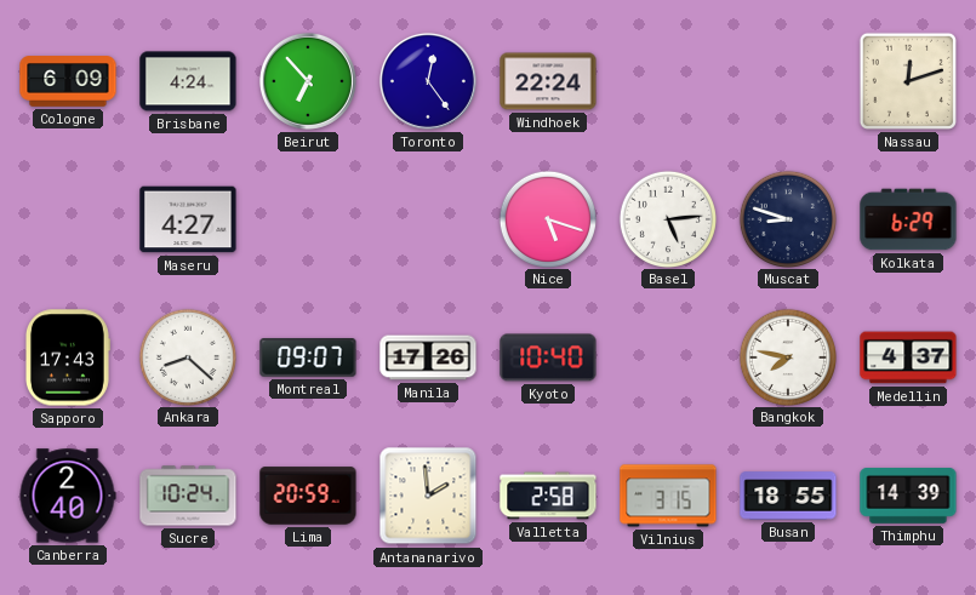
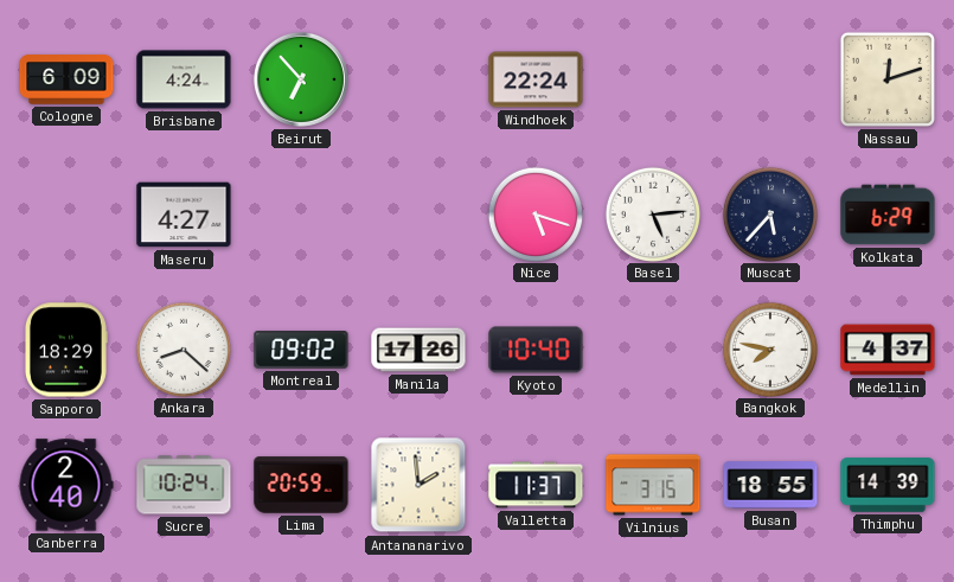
Toronto: 12:24 -> none (428, 81)
Muscat: 8:48 -> 5:37 (769, 213)
Sapporo: 17:43 -> 18:29 (65, 350)
Montreal: 09:07 -> 09:02 (301, 350)
Valletta: 2:58 -> 11:37 (536, 485)
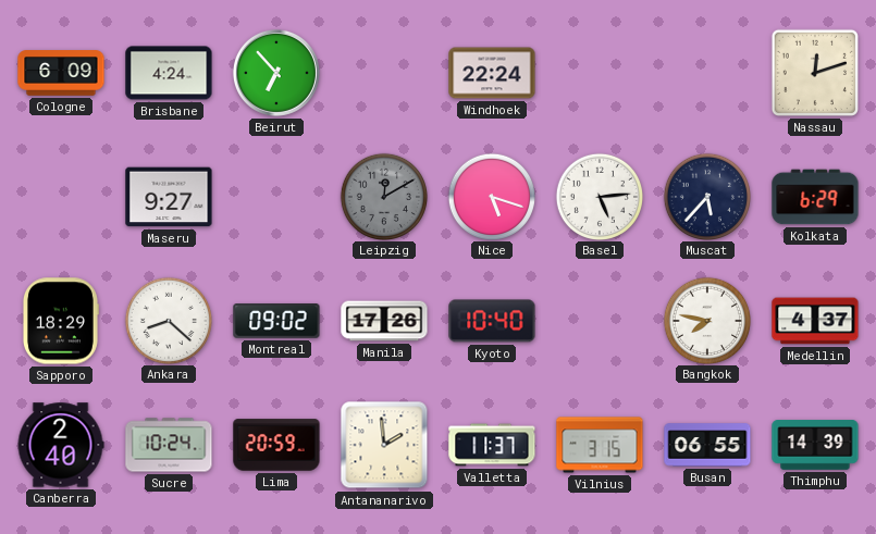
Maseru: 4:27 -> 9:27 (169, 197)
Leipzig: none -> 12:10 (383, 196)
Busan: 18:55 -> 06:55 (707, 445)
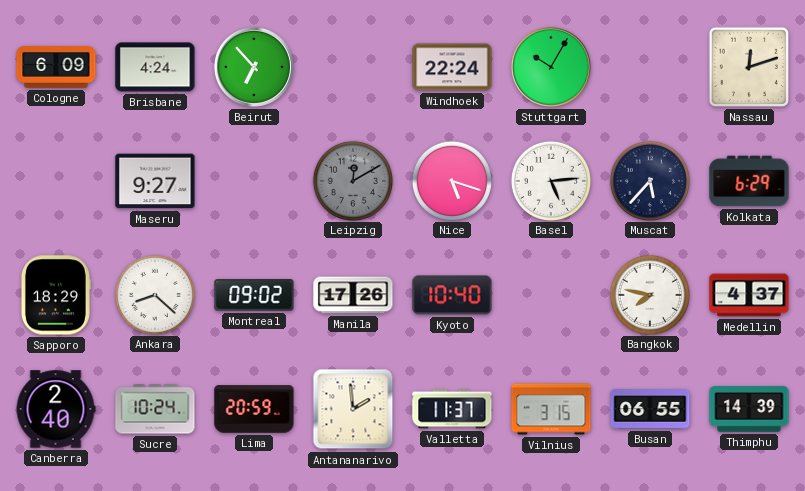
Stuttgart: none -> 10:05 (551, 67)
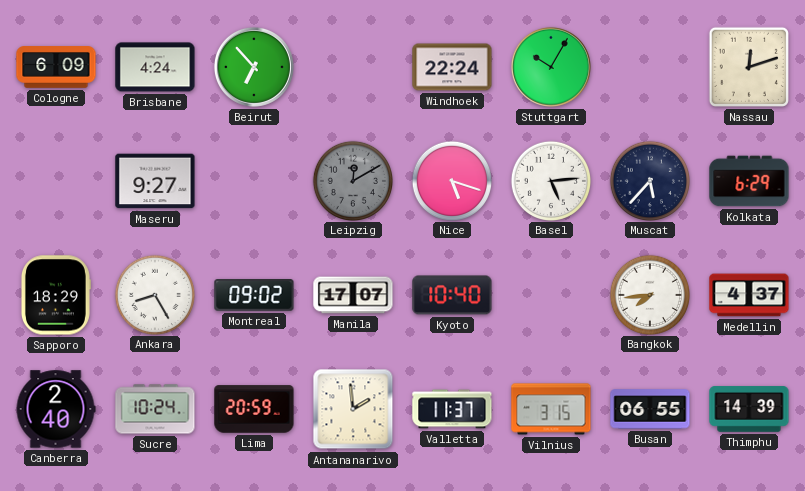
Ankara: 8:22 -> 8:25 (154, 294)
Manila: 17:26 -> 17:07 (353, 295)
Bangkok: 7:47 -> 7:44 (649, 294)
